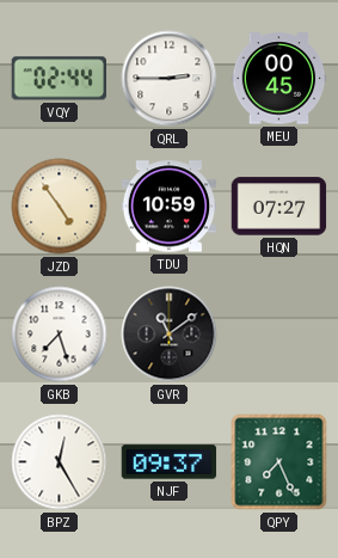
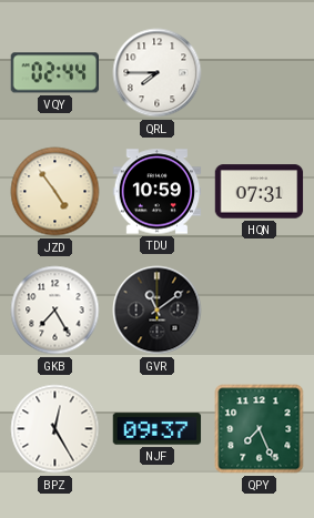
QRL: 2:45 -> 7:45 (158, 73)
MEU: 00:45 -> none (279, 79)
HQN: 07:27 -> 07:31 (260, 192)
GKB: 7:27 -> 7:25 (55, 311)
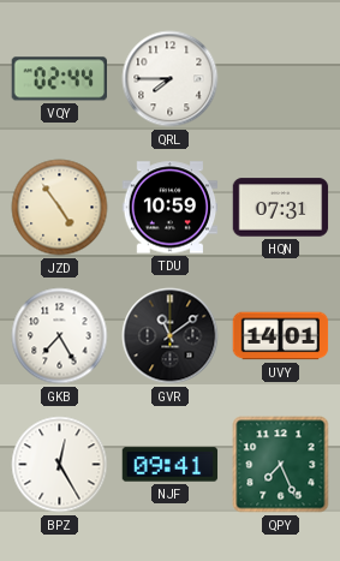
UVY: none -> 14:01 (281, 336)
NJF: 09:37 -> 09:41 (171, 465)
